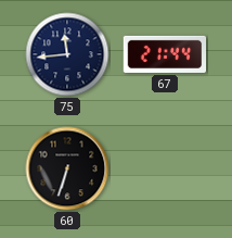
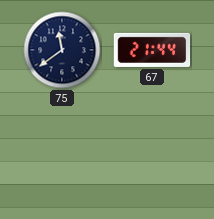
75: 11:44 -> 11:39 (62, 50)
60: 6:33 -> none (67, 168)
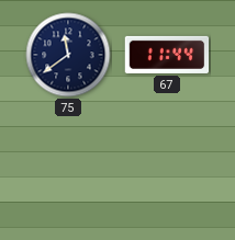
67: 21:44 -> 11:44 (167, 55)
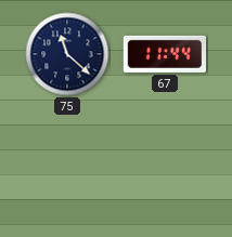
75: 11:39 -> 11:22 (67, 54)
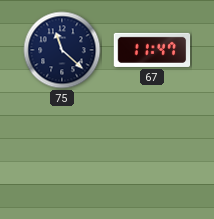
67: 11:44 -> 11:47 (152, 50)
